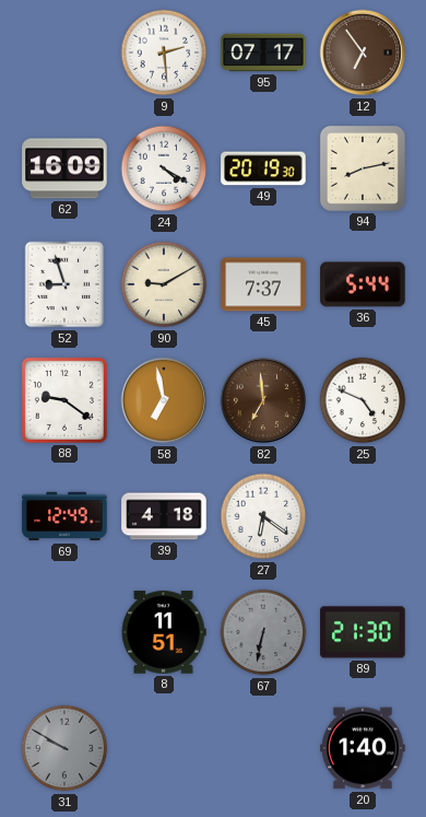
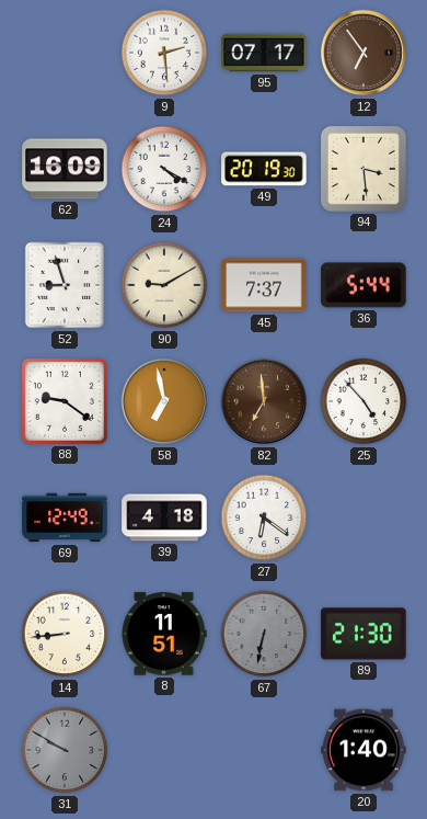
94: 8:13 -> 3:29 (363, 169)
25: 4:49 -> 4:53 (363, 401)
14: none -> 8:44 (65, 634)
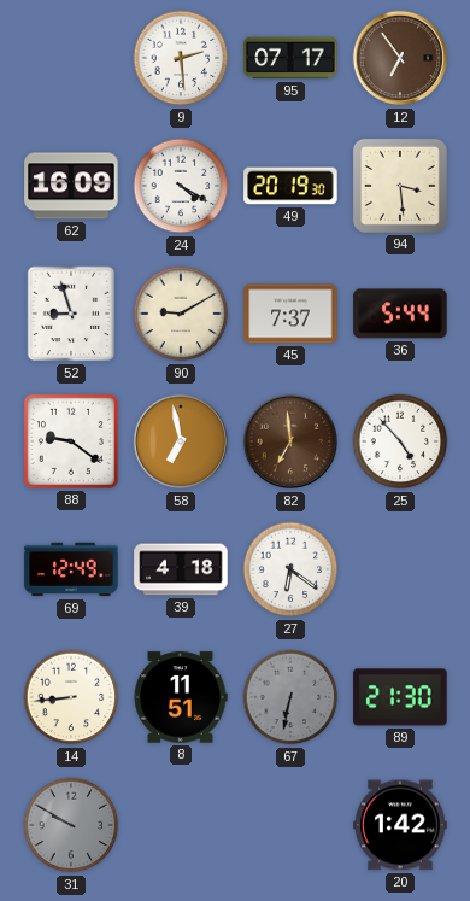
20: 1:40 -> 1:42 (400, 825)
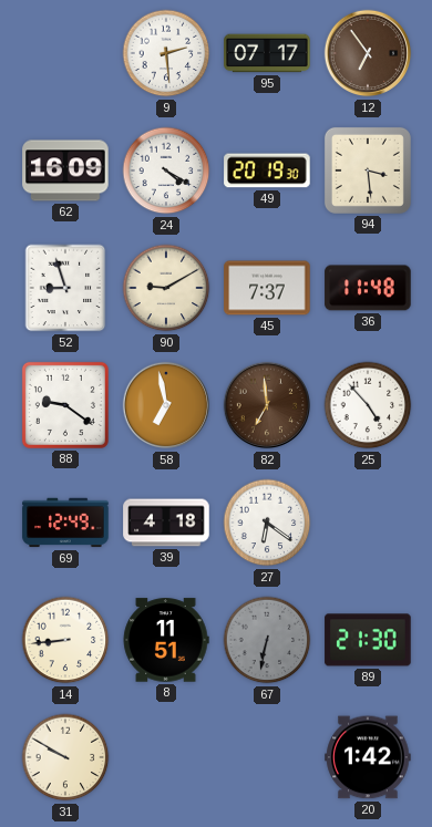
36: 5:44 -> 11:48 (368, 288)
31 dial: grey -> cream (65, 757)
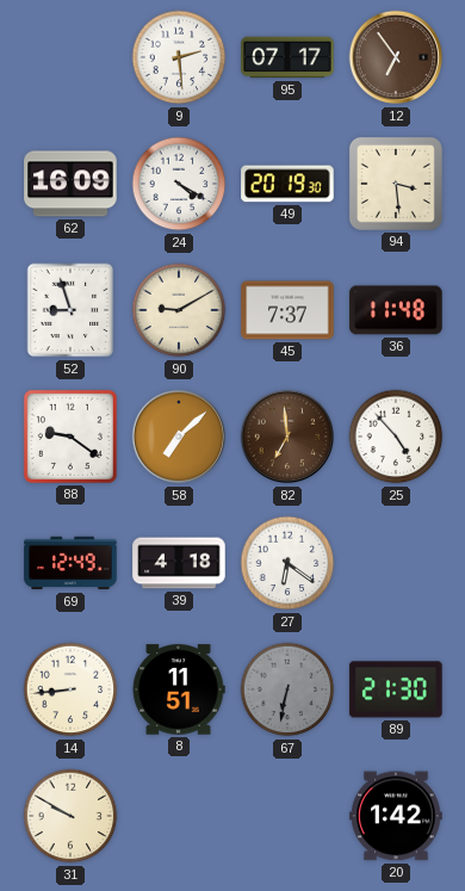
58: 6:58 -> 7:08 (179, 437)
